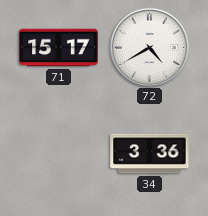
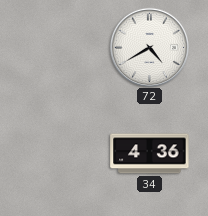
71: 15:17 -> none (59, 48)
34: 3:36 -> 4:36 (150, 154)
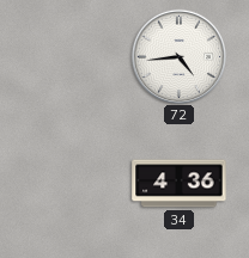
72: 4:40 -> 4:44 (178, 56)
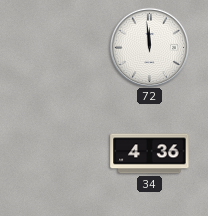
72: 4:44 -> 11:59 (149, 47)
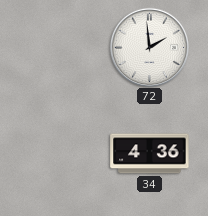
72: 11:59 -> 1:59 (149, 47)
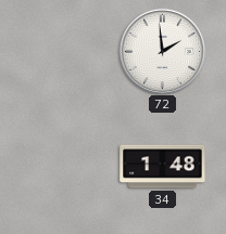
34: 4:36 -> 1:48 (163, 167)
